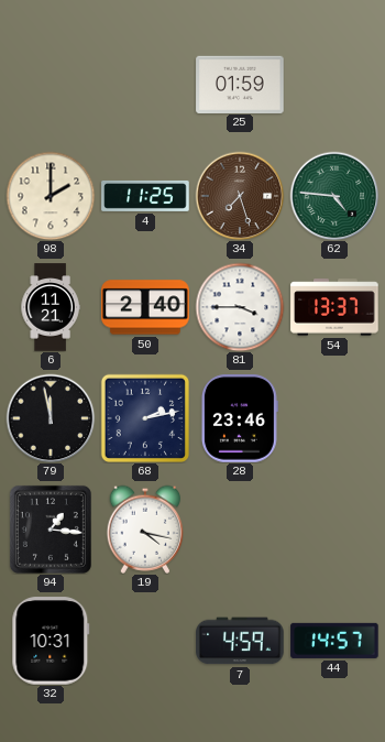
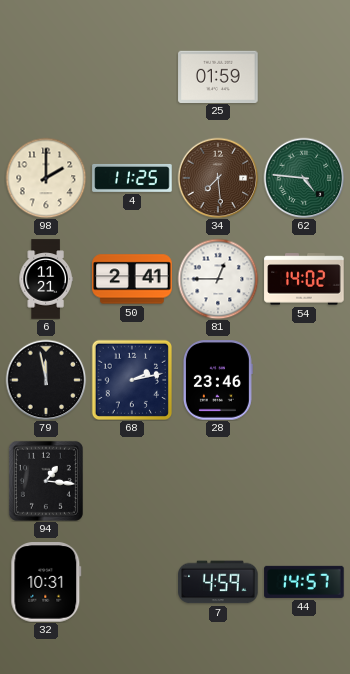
34: 7:27 -> 7:29 (218, 178)
50: 2:40 -> 2:41 (132, 279)
81: 3:45 -> 12:45 (218, 279)
54: 13:37 -> 14:02 (304, 279)
19: 4:17 -> none (145, 530)
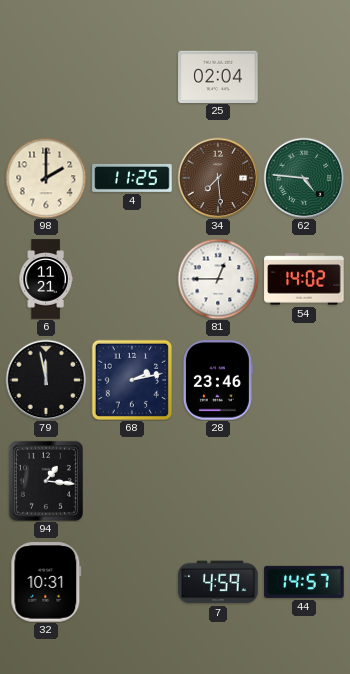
25: 01:59 -> 02:04 (218, 76)
50: 2:41 -> none (132, 279)
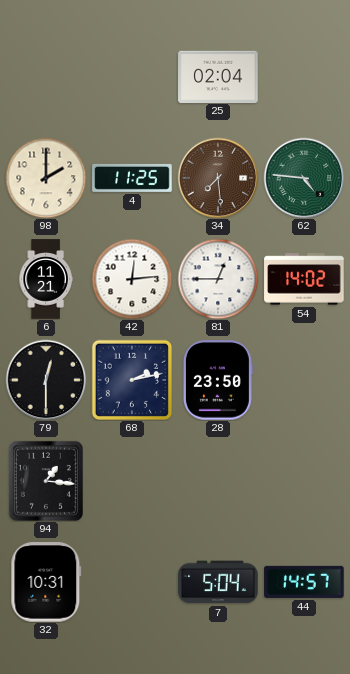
42: none -> 12:14 (132, 279)
79: 11:58 -> 12:30 (46, 380)
28: 23:46 -> 23:50 (218, 380)
7: 4:59 -> 5:04 (218, 582)
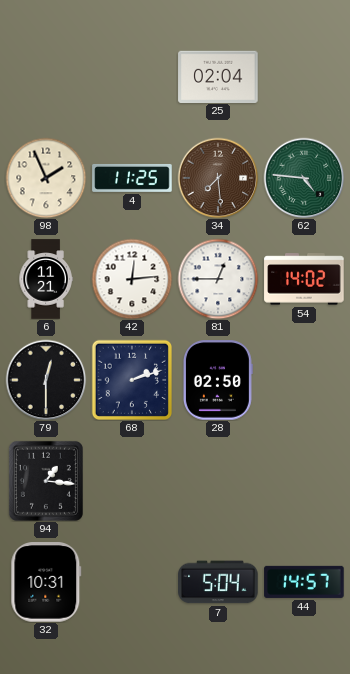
98: 2:00 -> 1:56 (46, 178)
68: 2:13 -> 2:12 (131, 379)
28: 23:50 -> 02:50 (218, 380)
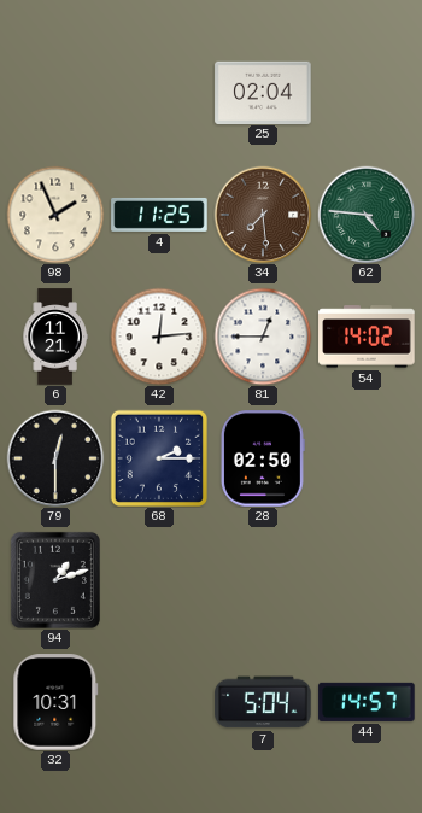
68: 2:12 -> 2:15 (158, 457)
94: 1:16 -> 1:12 (55, 580)
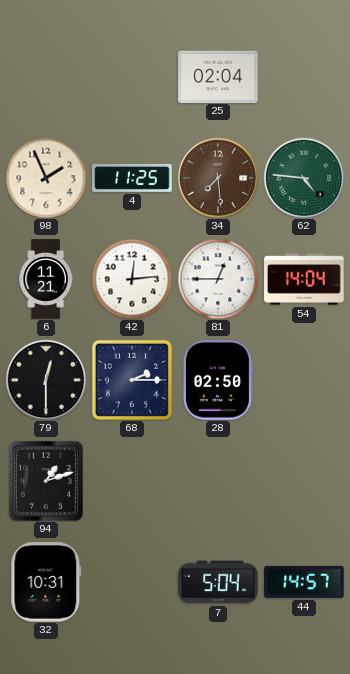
54: 14:02 -> 14:04 (304, 279)
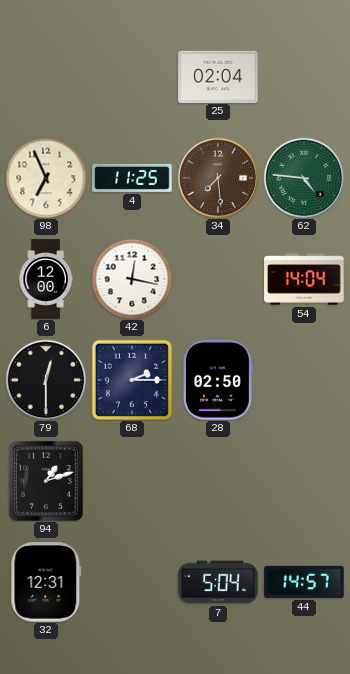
98: 1:56 -> 6:56 (46, 178)
6: 11:21 -> 12:00 (46, 279)
42: 12:14 -> 12:17 (132, 279)
81: 12:45 -> none (218, 279)
32: 10:31 -> 12:31 (46, 582)
